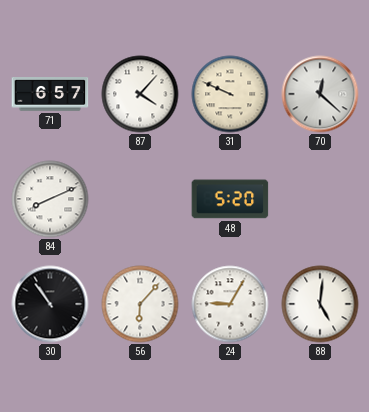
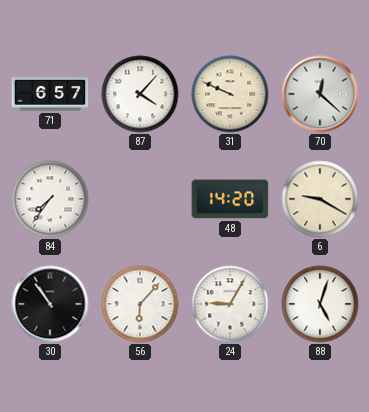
84: 8:11 -> 7:36 (50, 199)
48: 5:20 -> 14:20 (230, 199)
6: none -> 9:20 (320, 199)
88: 5:01 -> 5:03 (320, 304)
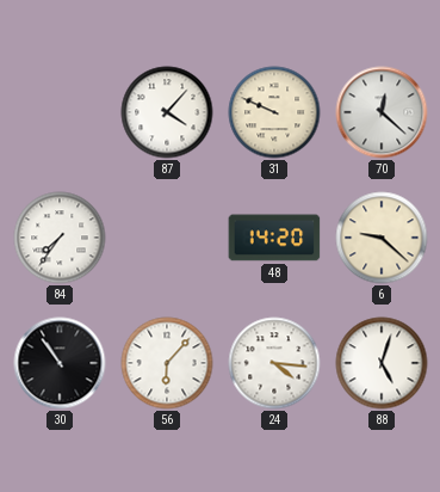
71: 6:57 -> none (50, 94)
6: 9:20 -> 9:22 (382, 238)
24: 9:05 -> 4:16 (274, 363)
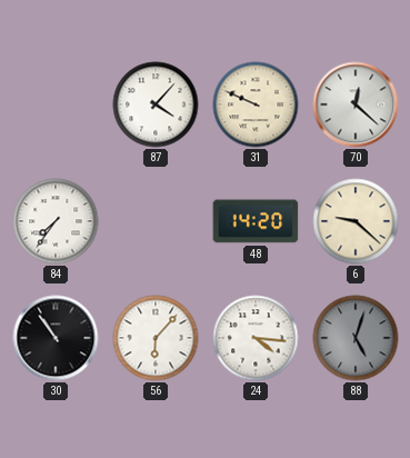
88 dial: white -> grey (356, 338)
